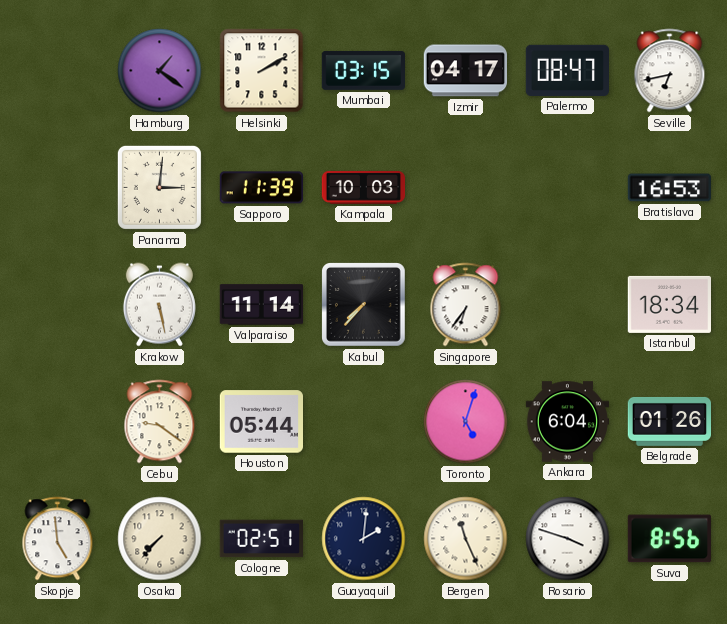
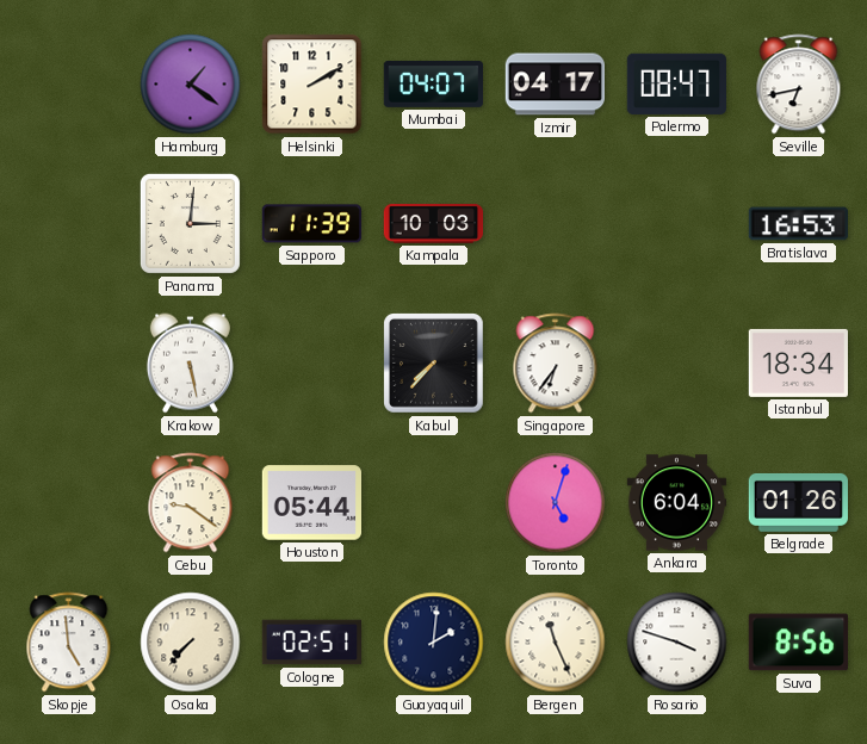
Mumbai: 03:15 -> 04:07 (433, 83)
Valparaiso: 11:14 -> none (262, 305)
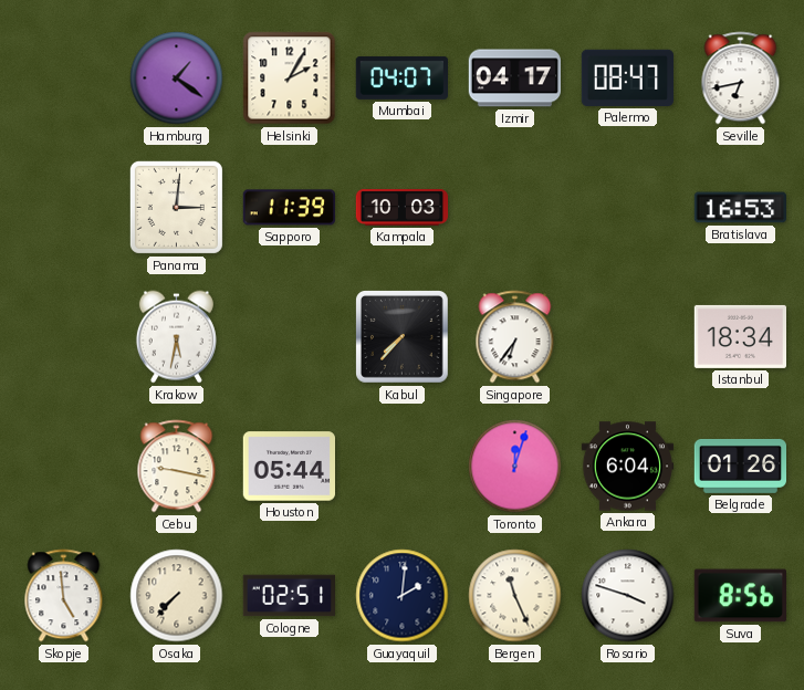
Helsinki: 2:10 -> 2:05 (290, 79)
Krakow: 5:28 -> 5:32 (176, 337)
Cebu: 9:21 -> 9:17 (177, 467)
Toronto: 5:03 -> 12:03 (515, 467)
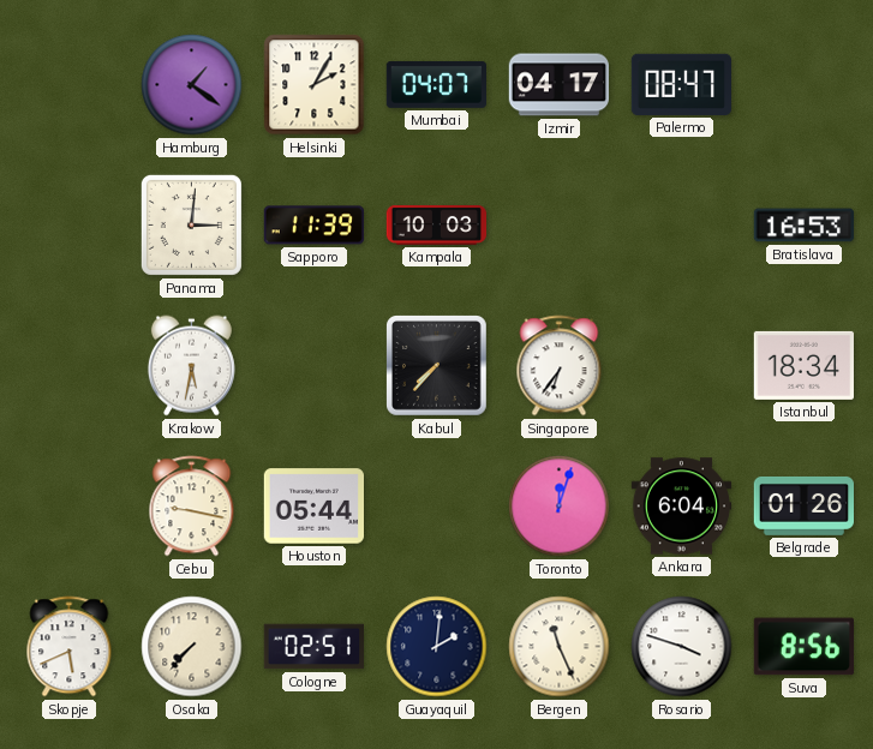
Seville: 6:43 -> none (741, 79)
Skopje: 4:59 -> 5:41 (70, 647)
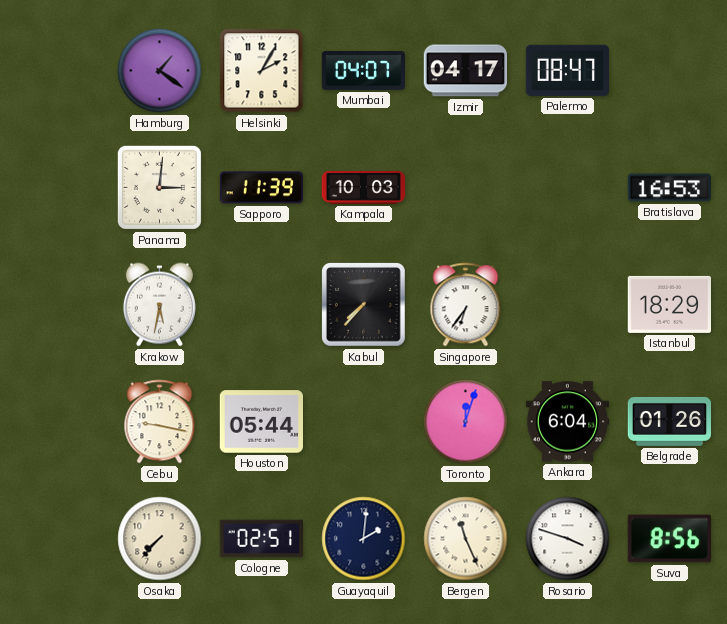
Istanbul: 18:34 -> 18:29 (669, 304)
Skopje: 5:41 -> none (70, 647)
